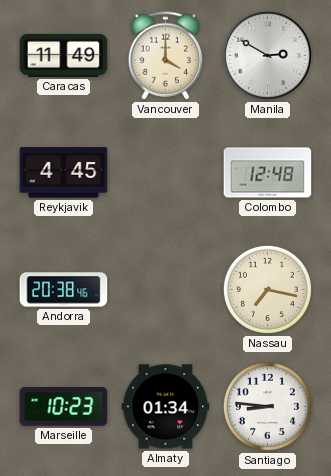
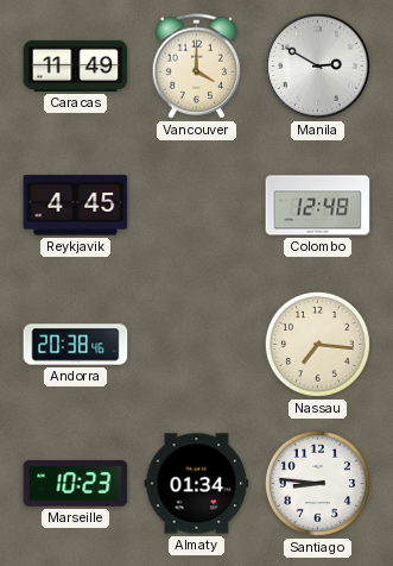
Nassau: 7:17 -> 7:16 (317, 344)
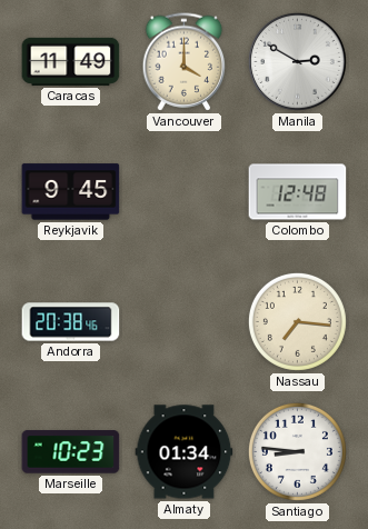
Reykjavik: 4:45 -> 9:45 (71, 192)
